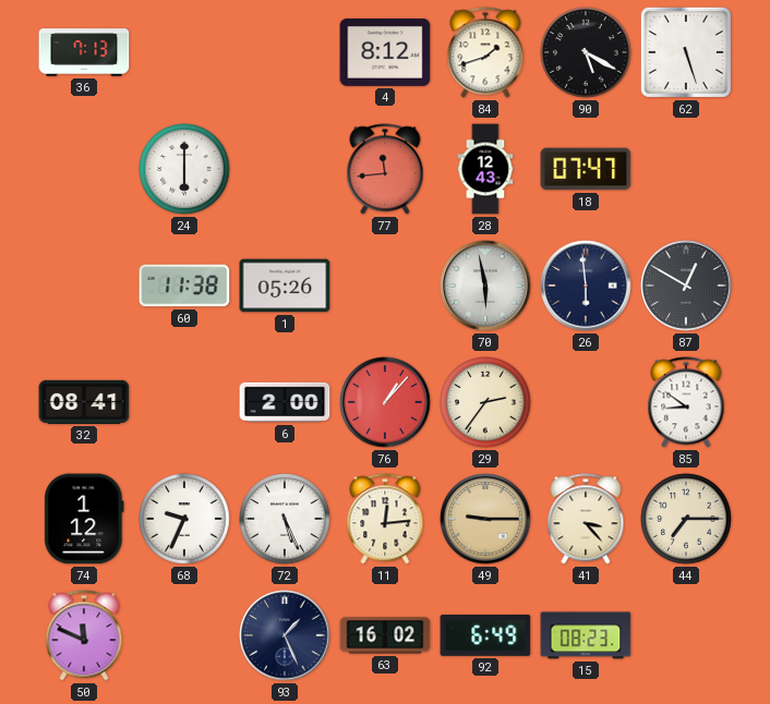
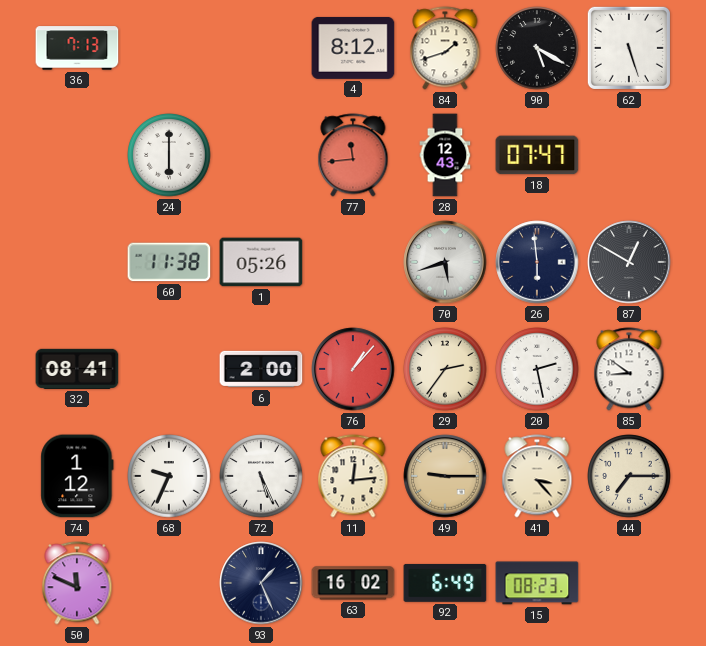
70: 5:58 -> 5:42 (445, 262)
20: none -> 2:28 (537, 369)
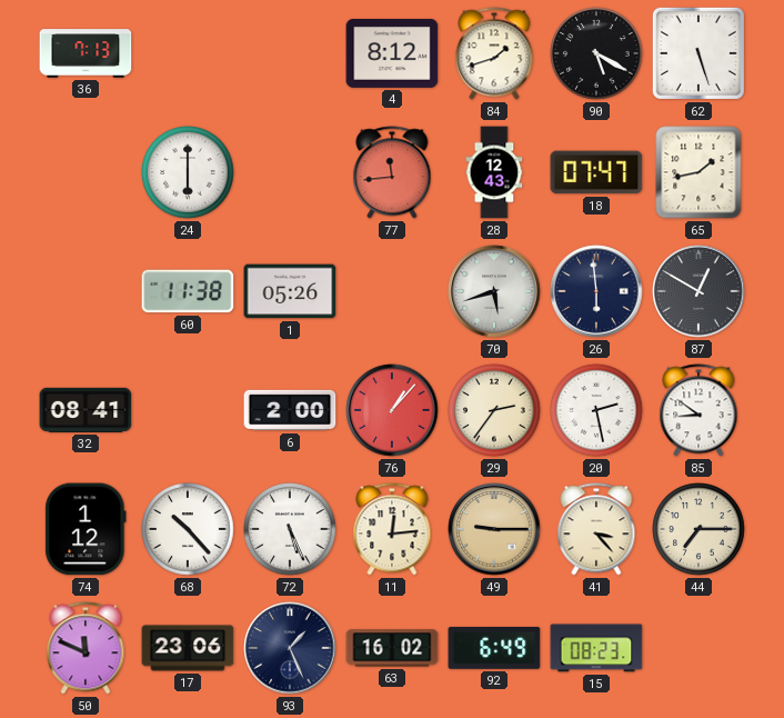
65: none -> 1:43 (698, 172)
68: 9:34 -> 10:23 (188, 529)
17: none -> 23:06 (188, 648)
